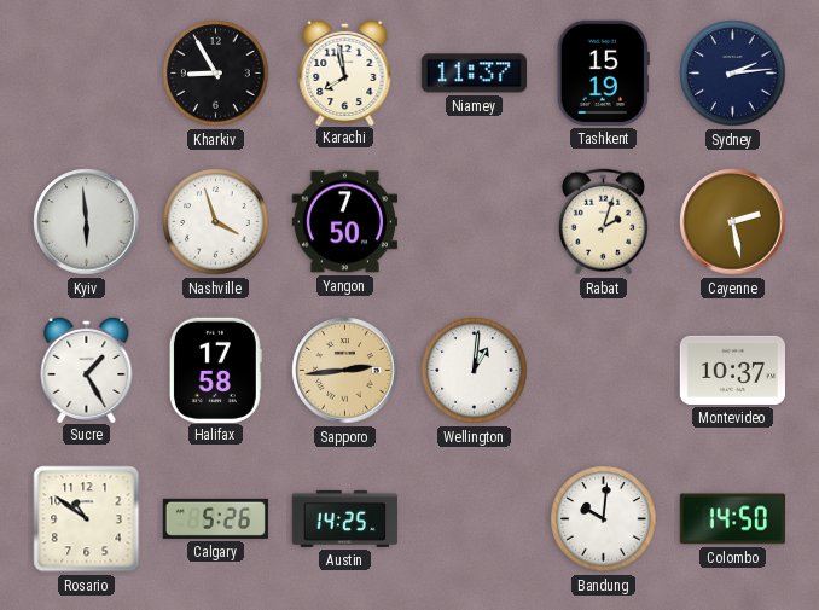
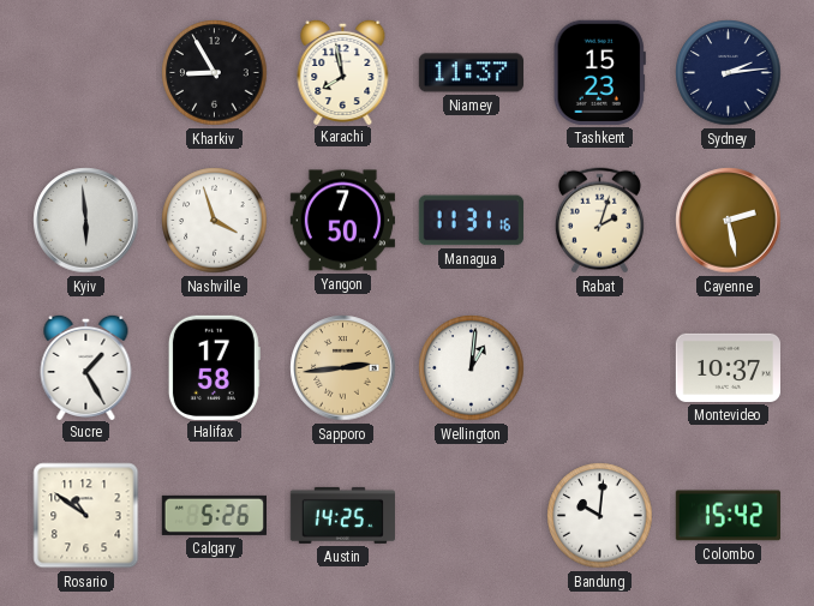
Tashkent: 15:19 -> 15:23 (599, 72)
Managua: none -> 11:31 (471, 221)
Colombo: 14:50 -> 15:42 (728, 516)
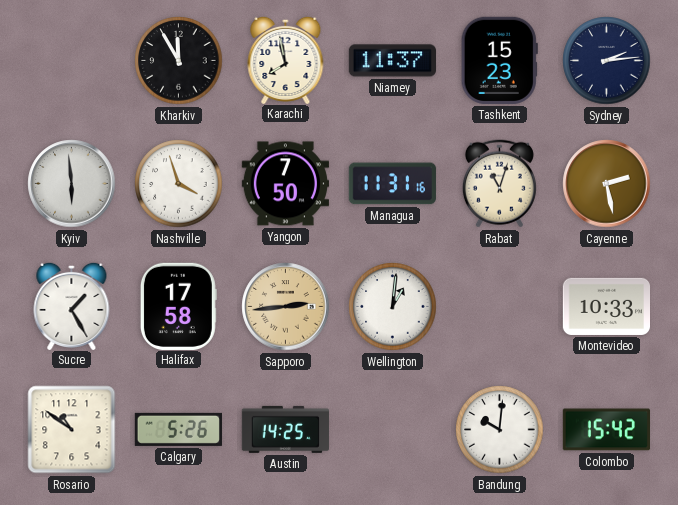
Kharkiv: 8:55 -> 11:55 (179, 61)
Rabat: 2:03 -> 11:03 (499, 184)
Montevideo: 10:37 -> 10:33 (606, 306)
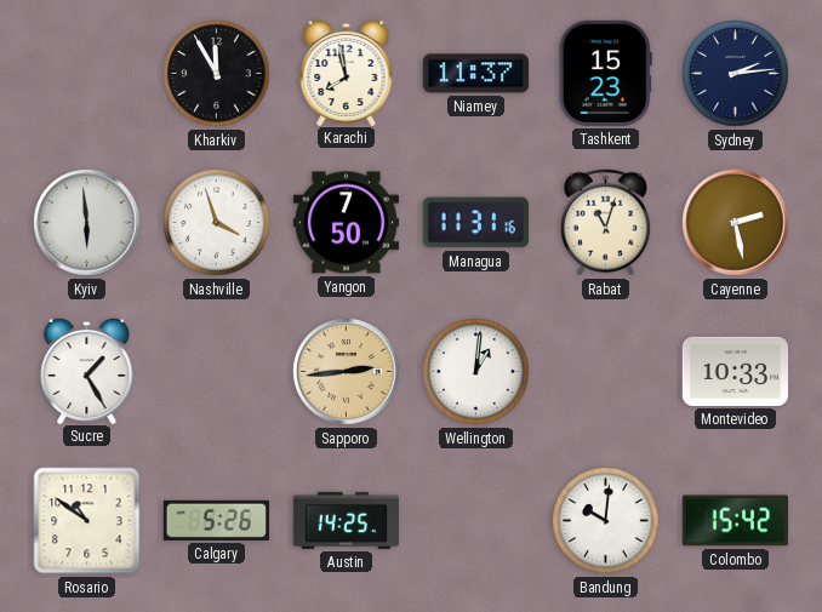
Halifax: 17:58 -> none (178, 306)
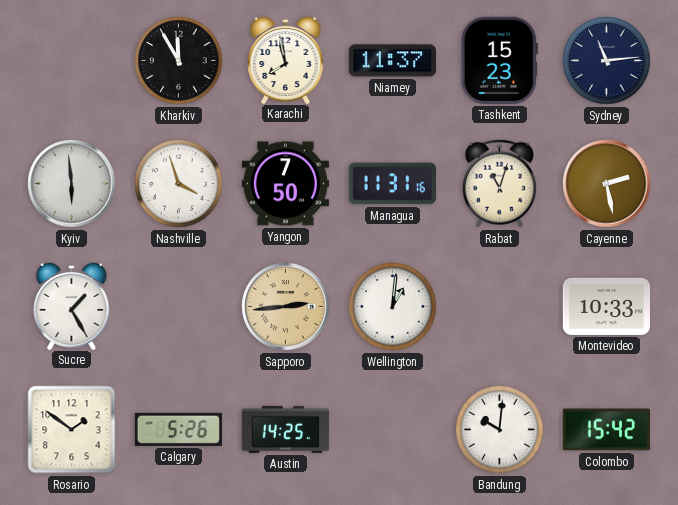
Sydney: 2:14 -> 11:14 (607, 61)
Rosario: 10:51 -> 1:51 (72, 430)
